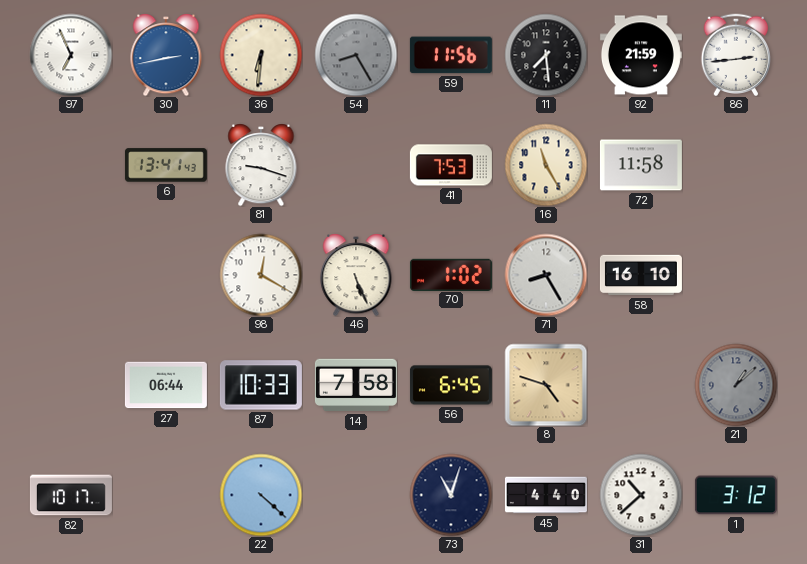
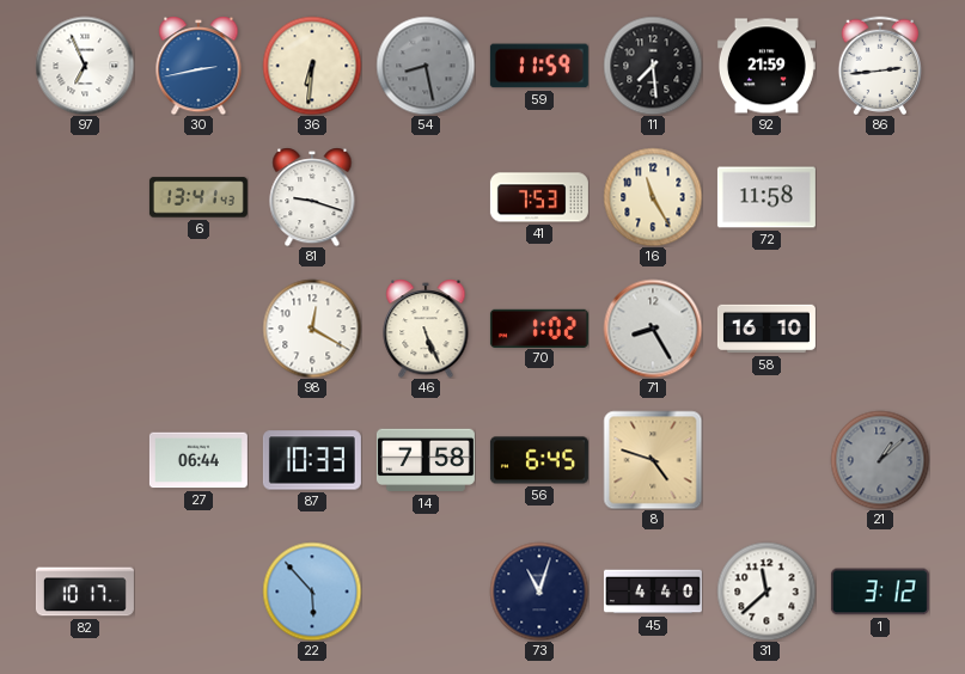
54: 8:25 -> 8:28 (426, 66)
59: 11:56 -> 11:59 (539, 66)
22: 4:22 -> 5:53 (312, 592)
31: 10:38 -> 11:38 (766, 592)
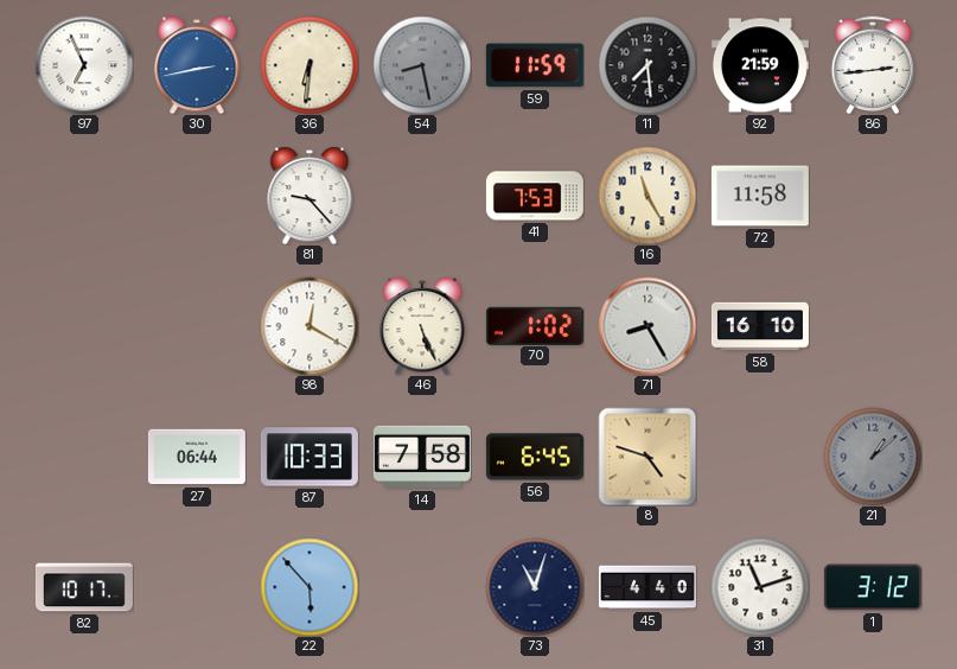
6: 13:41 -> none (199, 197)
81: 9:18 -> 9:23 (310, 196)
31: 11:38 -> 11:12 (760, 587)
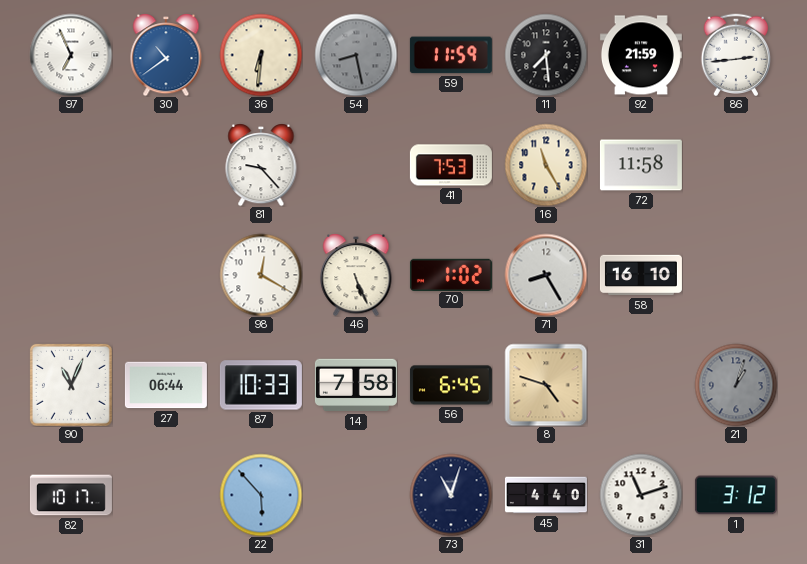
30: 2:43 -> 10:39 (166, 55)
90: none -> 11:04 (71, 385)
21: 1:08 -> 1:03 (736, 385)
